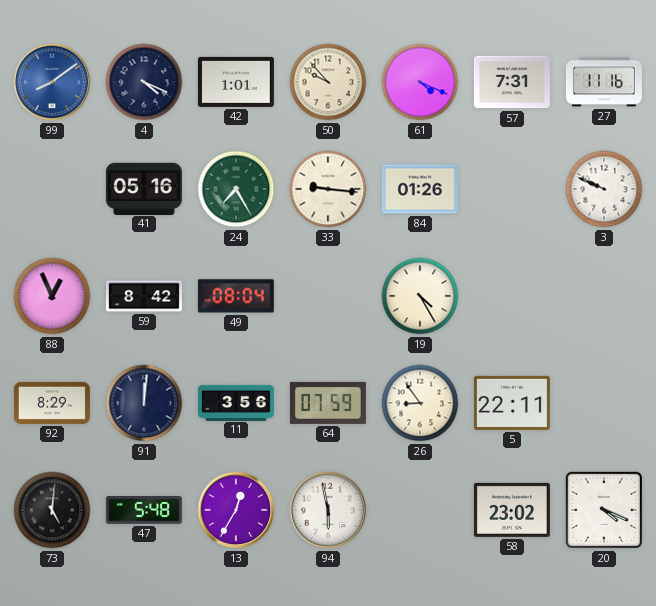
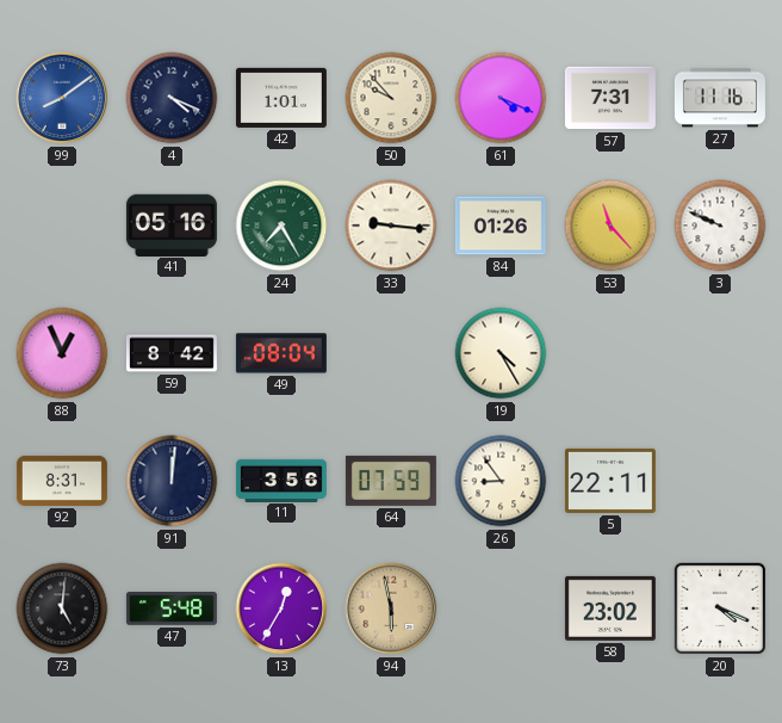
53: none -> 11:23 (610, 225)
92: 8:29 -> 8:31 (62, 481)
94 dial: white -> champagne (391, 608)
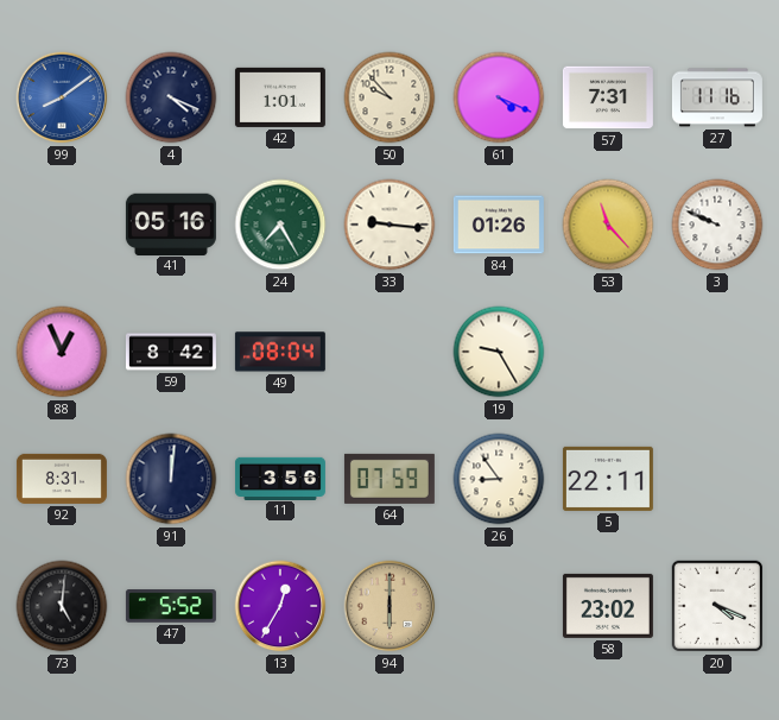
19: 4:25 -> 9:25 (499, 352)
47: 5:48 -> 5:52 (171, 607)
94: 5:58 -> 6:00 (389, 606)
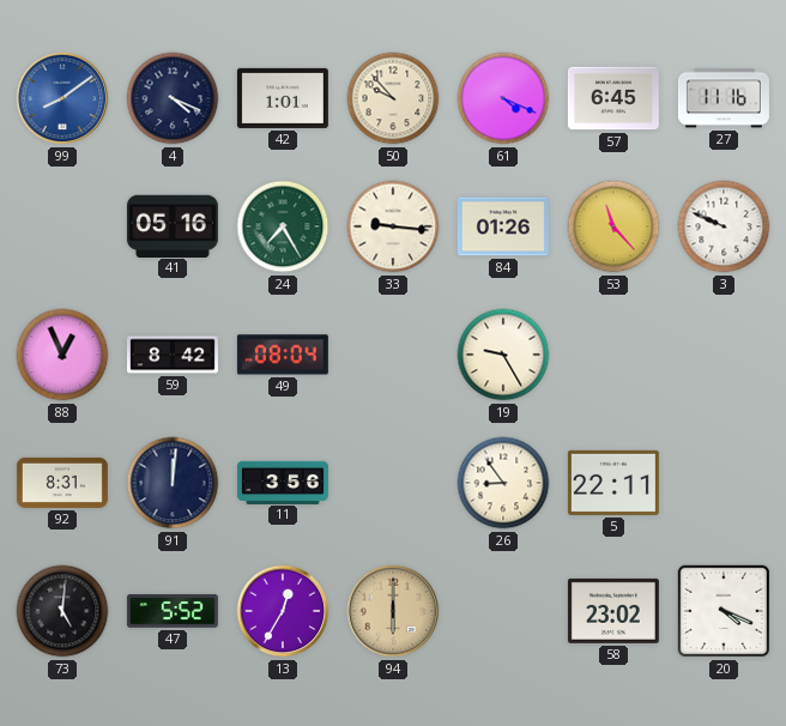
57: 7:31 -> 6:45 (613, 98)
64: 07:59 -> none (389, 479)
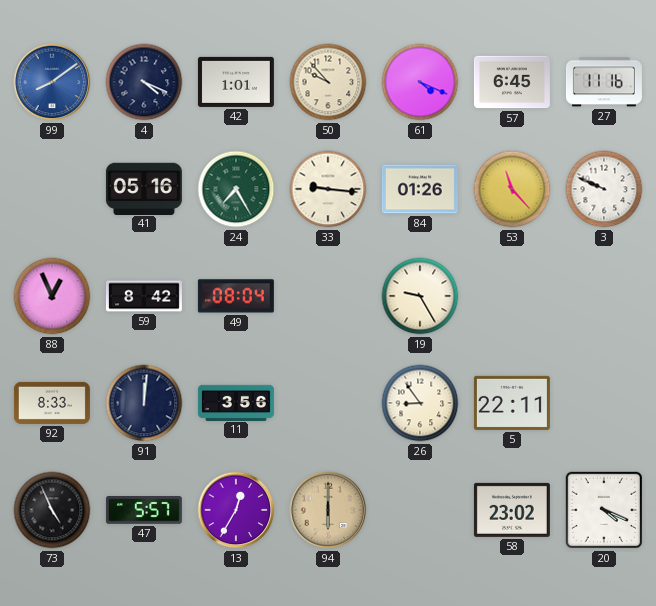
92: 8:31 -> 8:33 (52, 403)
73: 5:01 -> 4:56 (52, 510)
47: 5:52 -> 5:57 (144, 511)
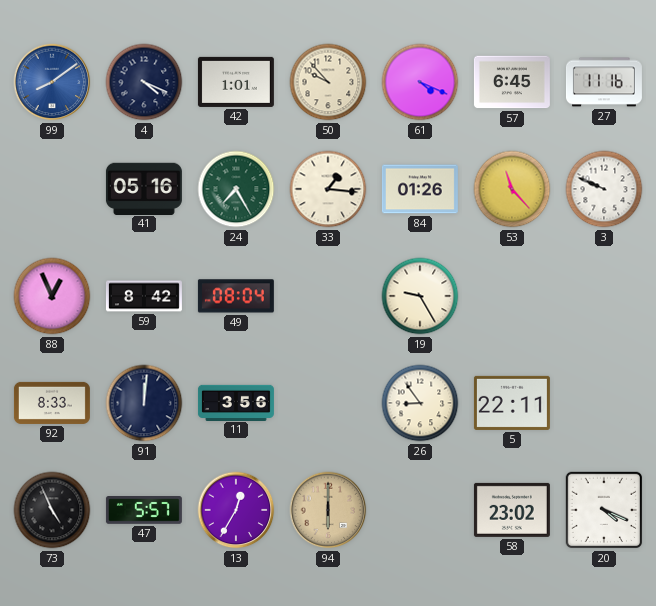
33: 9:16 -> 1:16 (328, 189)
